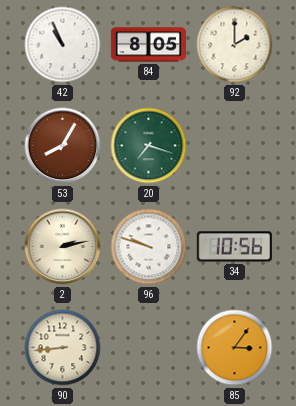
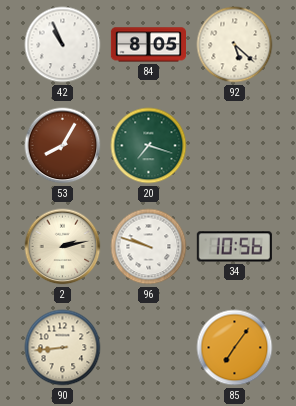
92: 2:00 -> 5:22 (235, 45)
85: 3:06 -> 7:06 (235, 348)
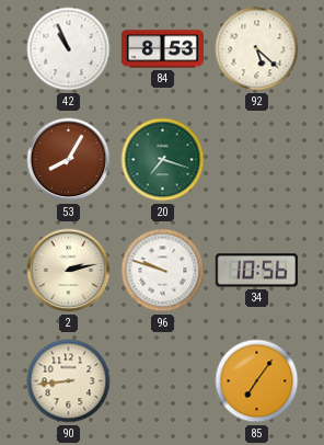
84: 8:05 -> 8:53 (162, 49)
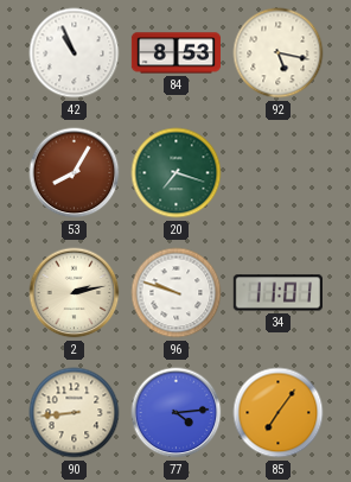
92: 5:22 -> 5:17 (279, 53)
34: 10:56 -> 11:01 (277, 293)
77: none -> 4:14 (177, 413)
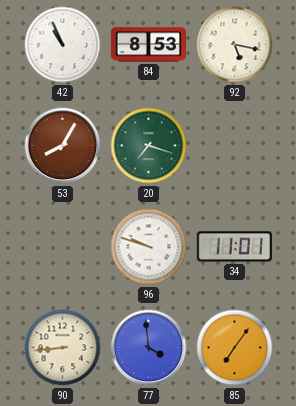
2: 2:13 -> none (75, 293)
77: 4:14 -> 3:59 (149, 348)
